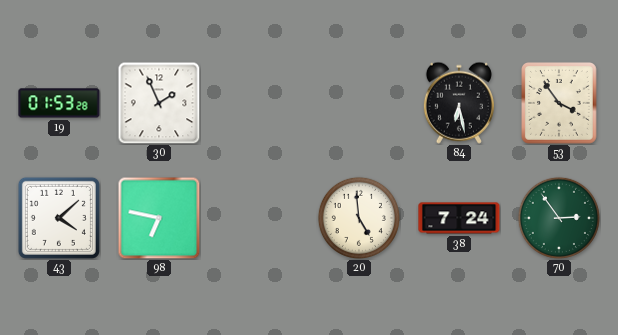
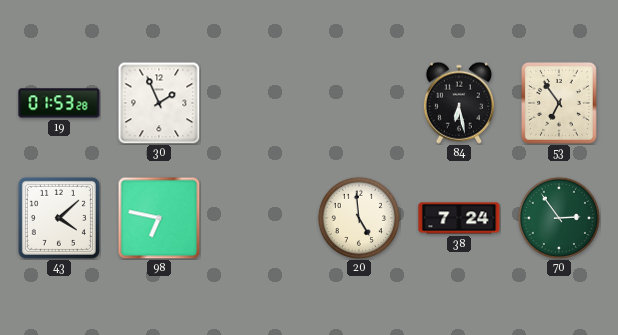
53: 3:54 -> 6:54 (560, 104)
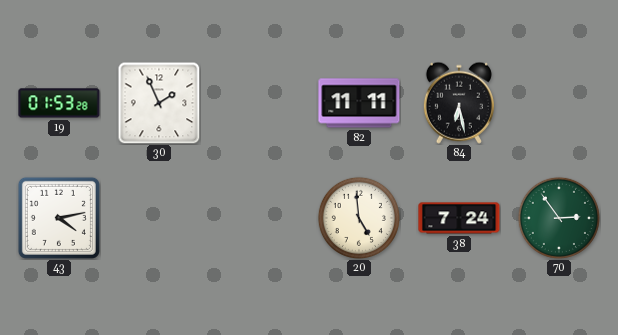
82: none -> 11:11 (359, 103)
53: 6:54 -> none (560, 104)
43: 4:08 -> 4:13 (59, 218)
98: 6:47 -> none (159, 218)
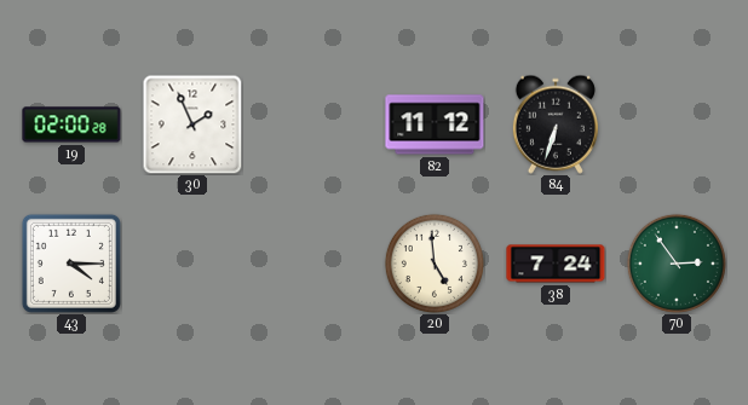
19: 01:53 -> 02:00 (71, 125)
82: 11:11 -> 11:12 (435, 125)
84: 6:28 -> 6:33 (556, 125)
43: 4:13 -> 4:15 (71, 264)
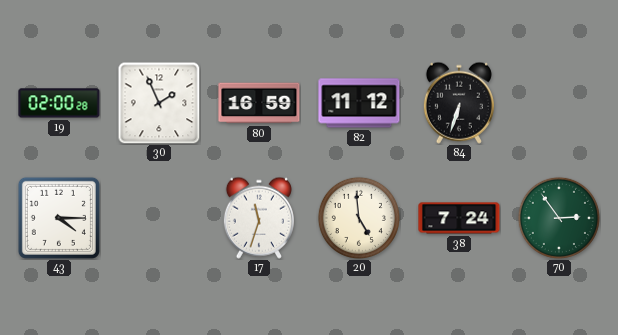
80: none -> 16:59 (259, 103)
17: none -> 11:33 (259, 218)
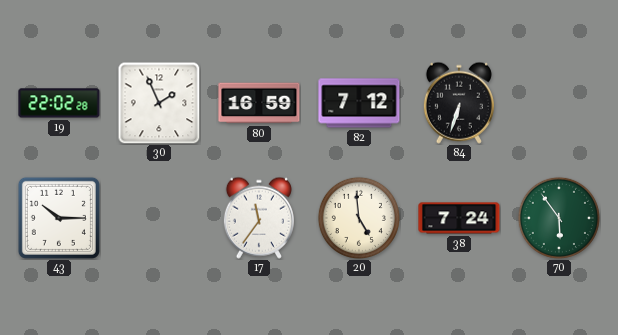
19: 02:00 -> 22:02 (59, 103)
82: 11:12 -> 7:12 (359, 103)
43: 4:15 -> 10:15 (59, 218)
17: 11:33 -> 11:36 (259, 218)
70: 2:54 -> 5:54 (559, 218)
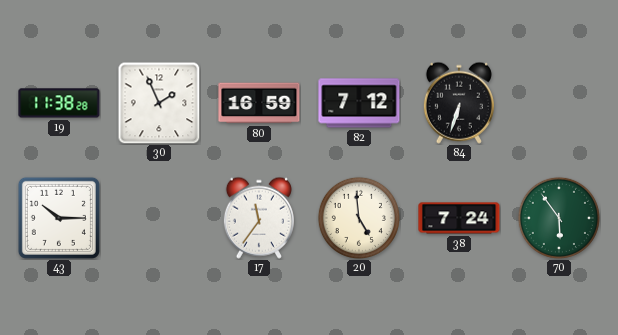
19: 22:02 -> 11:38 (59, 103)
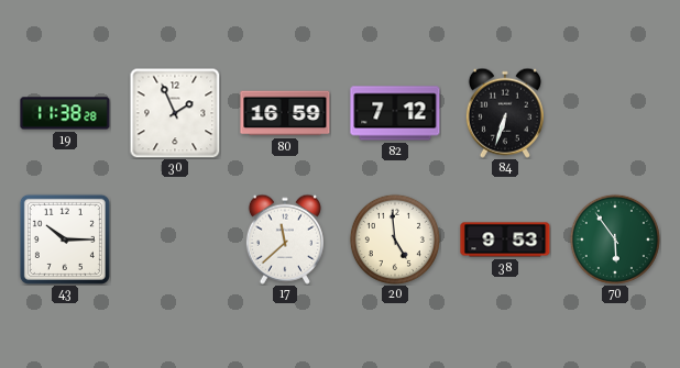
17: 11:36 -> 11:38 (285, 239)
38: 7:24 -> 9:53 (505, 239)
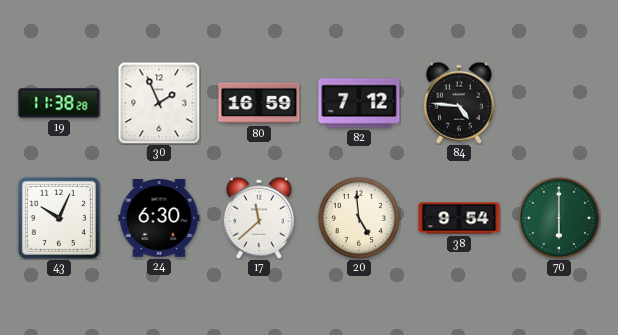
84: 6:33 -> 4:46 (459, 103)
43: 10:15 -> 10:04 (59, 218)
24: none -> 6:30 (159, 219)
38: 9:53 -> 9:54 (459, 218)
70: 5:54 -> 6:00 (559, 218)
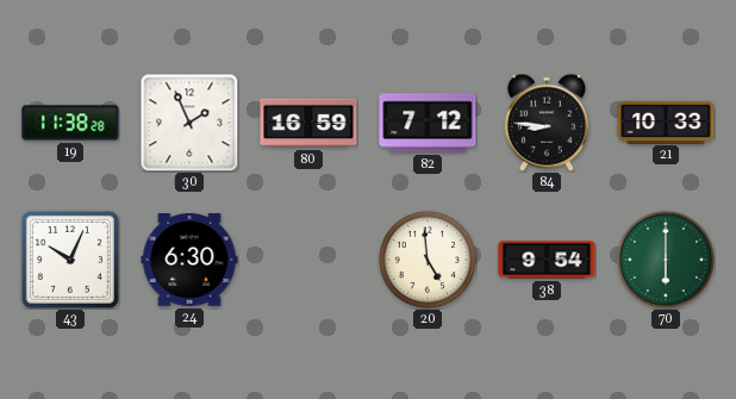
84: 4:46 -> 8:46 (547, 123)
21: none -> 10:33 (666, 121)
17: 11:38 -> none (259, 218)
